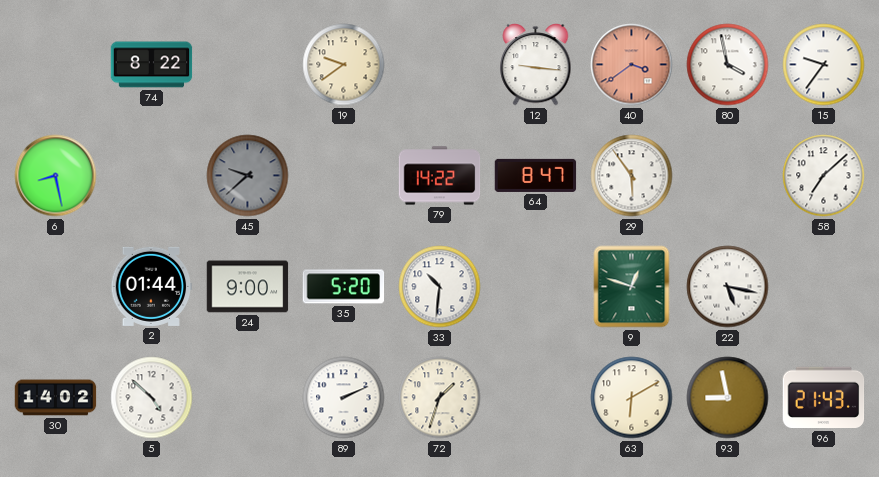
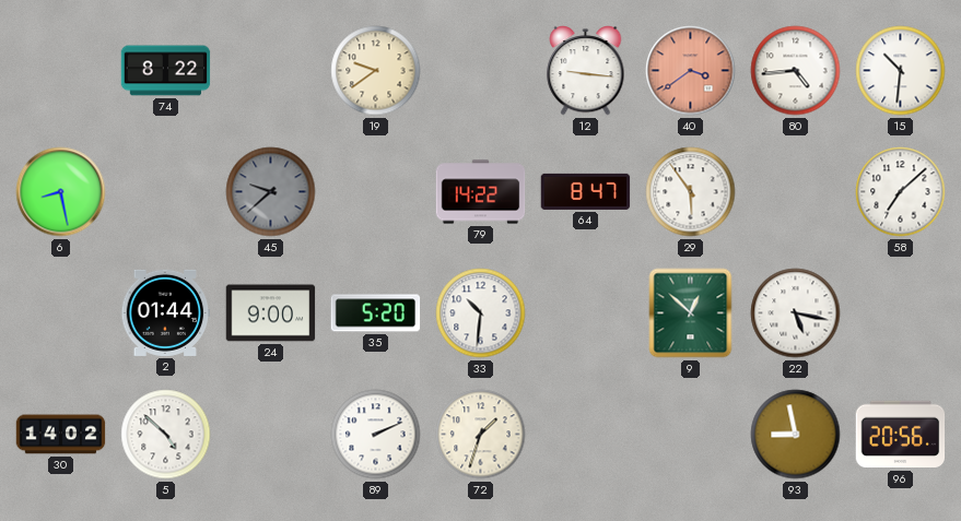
80: 3:58 -> 4:44 (796, 71)
15: 9:36 -> 10:31 (901, 71)
9: 12:48 -> 12:52 (691, 313)
63: 6:10 -> none (632, 398)
96: 21:43 -> 20:56 (901, 435)
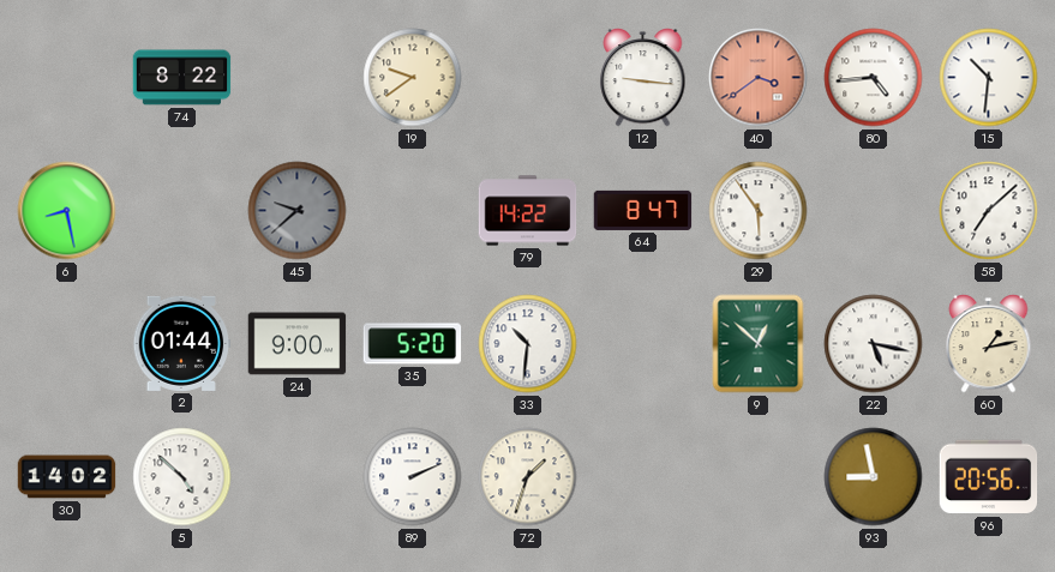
60: none -> 1:13 (989, 344)
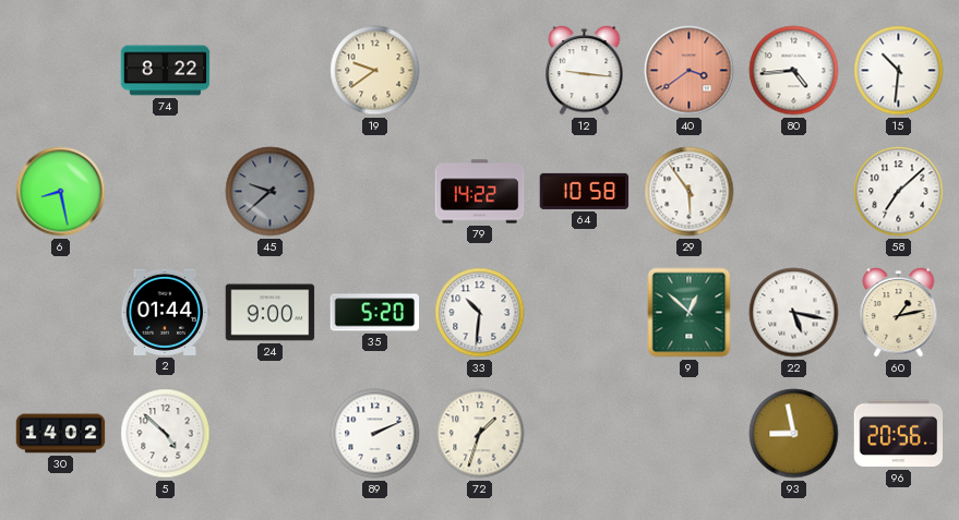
64: 8:47 -> 10:58 (585, 191)
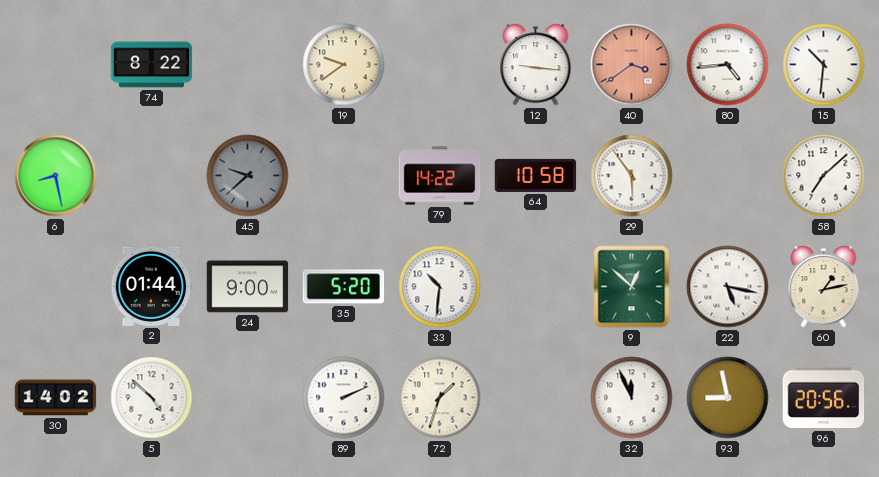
32: none -> 11:56 (632, 398)
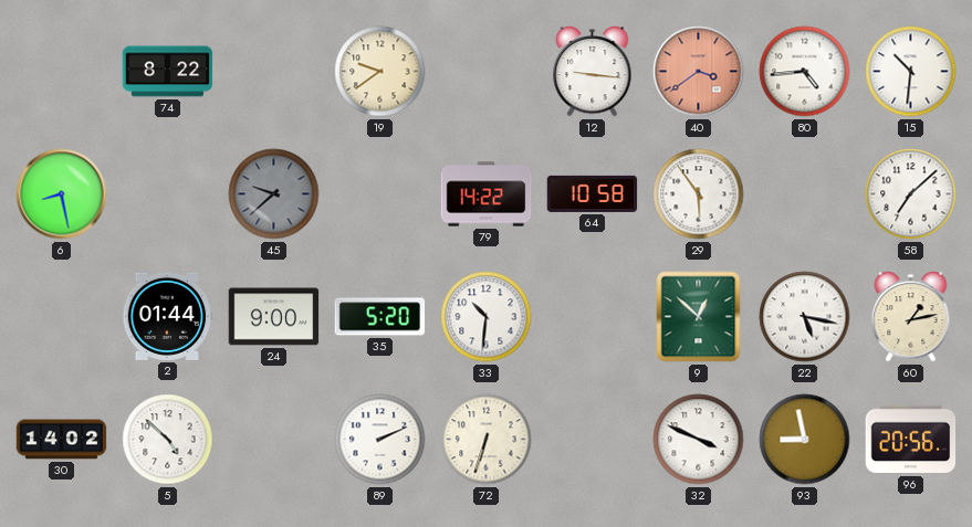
72: 1:33 -> 6:33 (487, 440)
32: 11:56 -> 3:49 (699, 440)
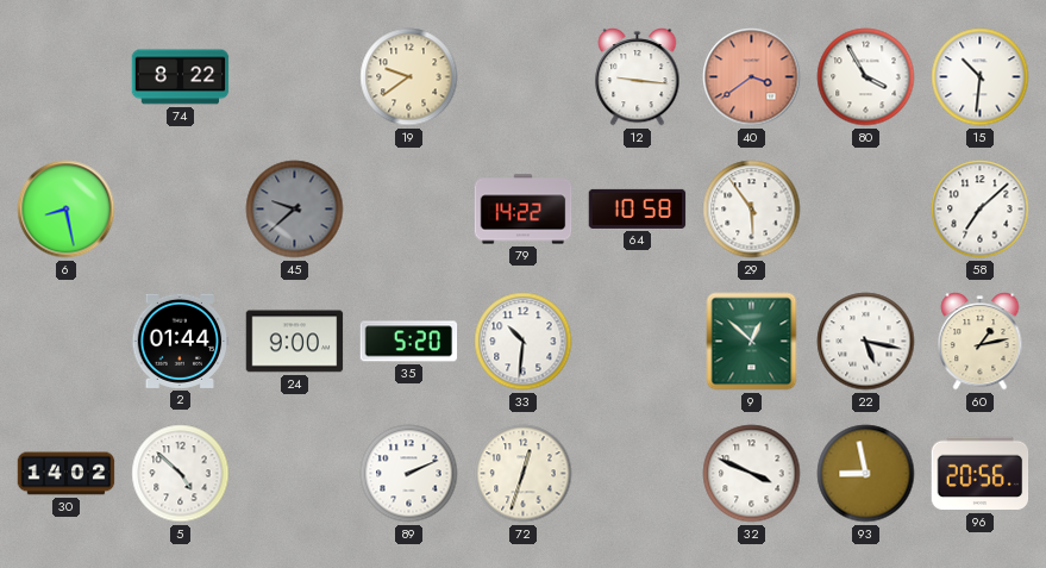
80: 4:44 -> 3:55 (866, 77)
72: 6:33 -> 12:33 (524, 474)
